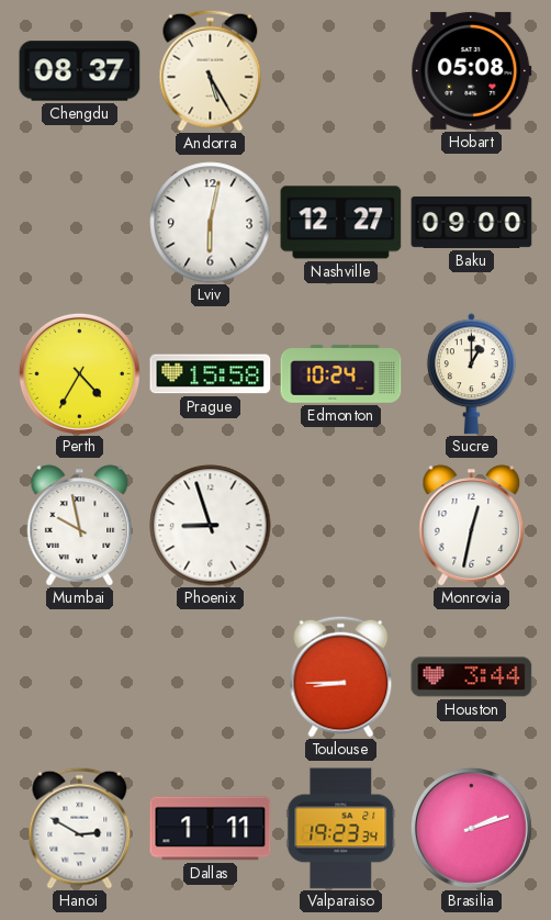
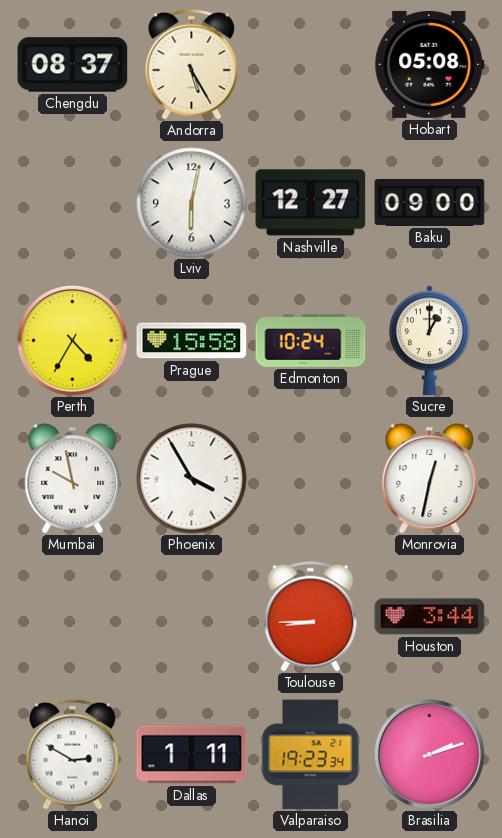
Phoenix: 8:57 -> 3:55 (192, 479)
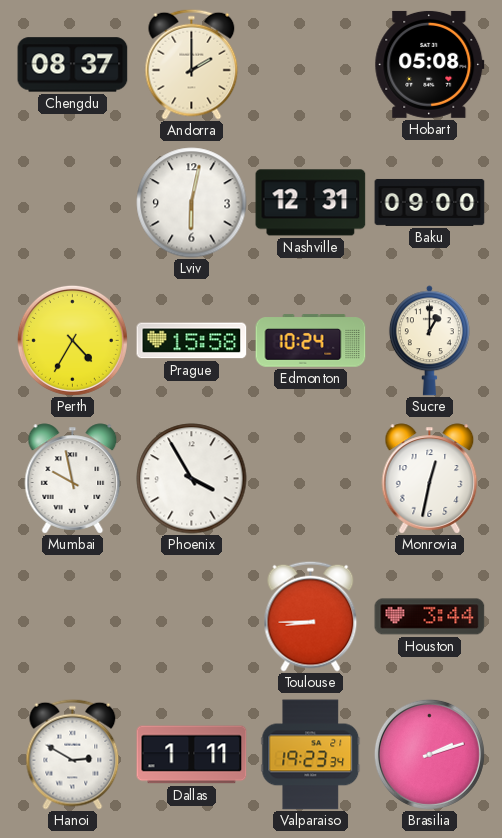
Andorra: 5:25 -> 2:00 (192, 64)
Nashville: 12:27 -> 12:31 (311, 203)
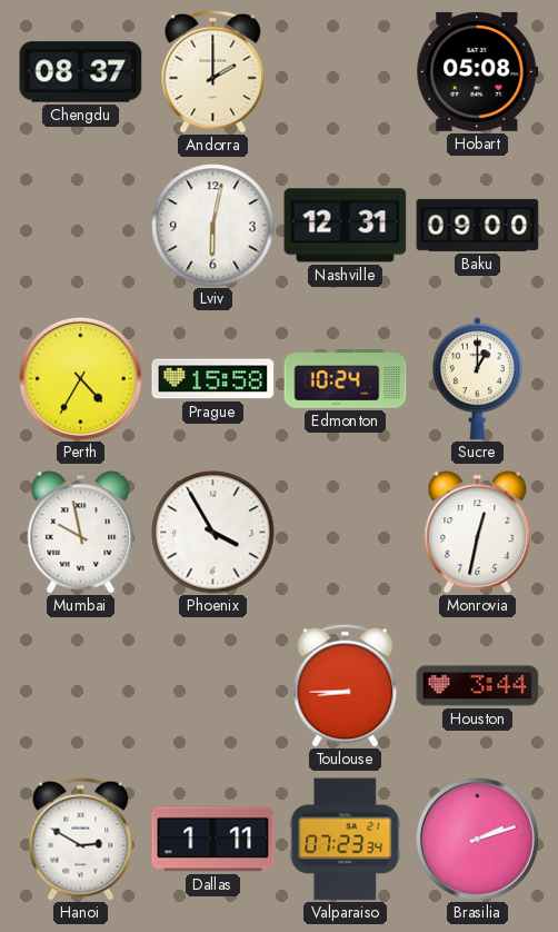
Valparaiso: 19:23 -> 07:23 (346, 840)
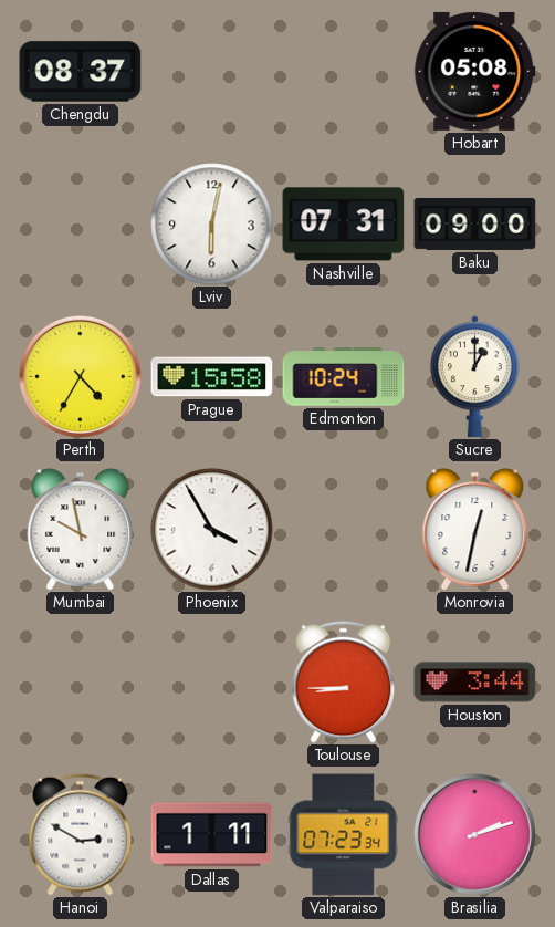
Andorra: 2:00 -> none (213, 71)
Nashville: 12:31 -> 07:31 (344, 225)
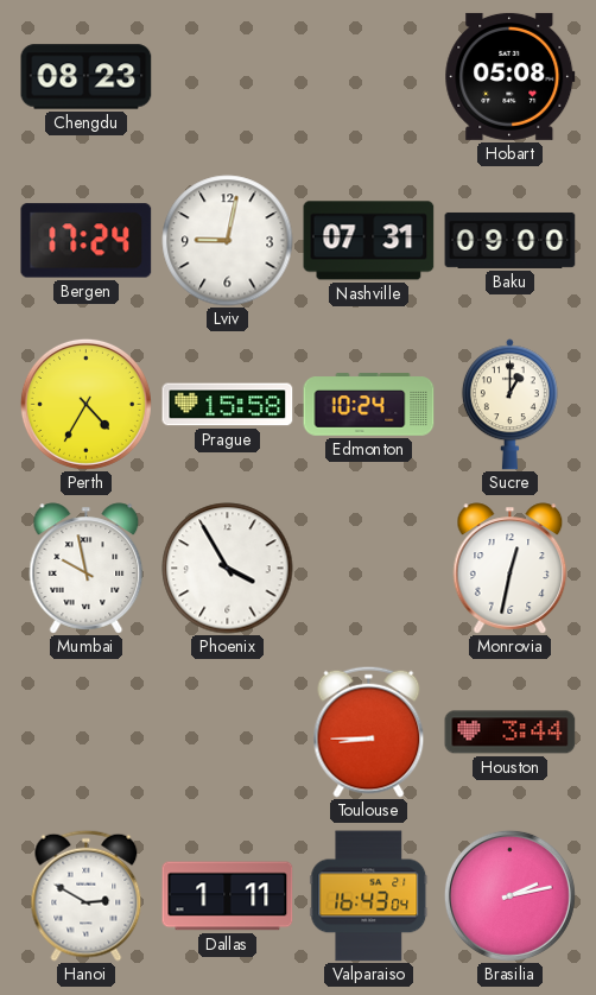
Chengdu: 08:37 -> 08:23 (87, 77)
Bergen: none -> 17:24 (87, 241)
Lviv: 6:02 -> 9:02 (228, 241)
Valparaiso: 07:23 -> 16:43 (369, 896)
Brasilia: 2:12 -> 2:13 (509, 895)
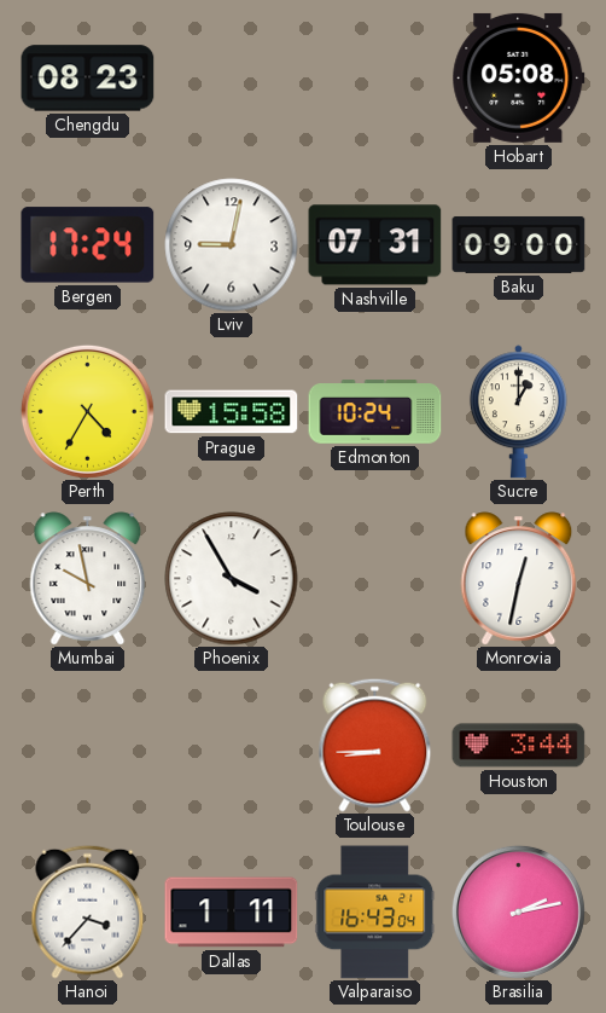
Hanoi: 2:50 -> 3:37 (88, 911)
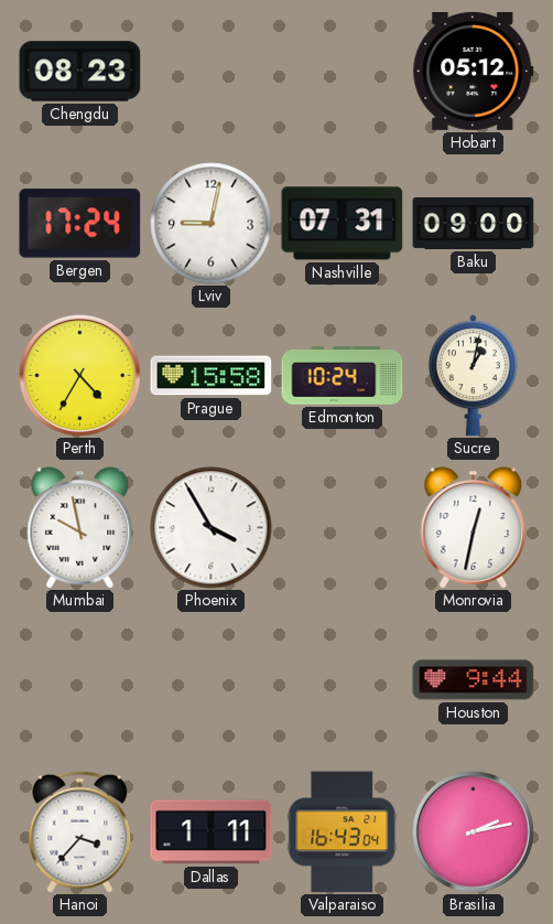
Hobart: 05:08 -> 05:12 (474, 71)
Sucre: 1:00 -> 1:02 (473, 376)
Toulouse: 8:45 -> none (375, 745)
Houston: 3:44 -> 9:44 (474, 680)
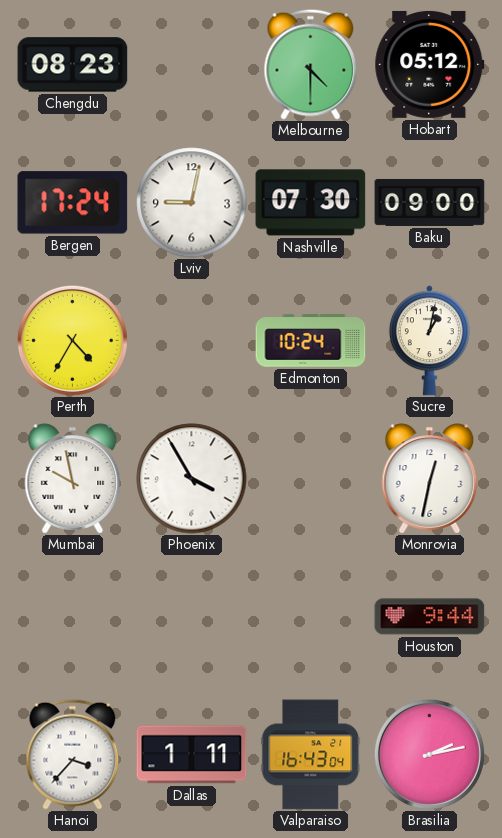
Melbourne: none -> 4:30 (311, 64)
Nashville: 07:31 -> 07:30 (311, 203)
Prague: 15:58 -> none (212, 376)
